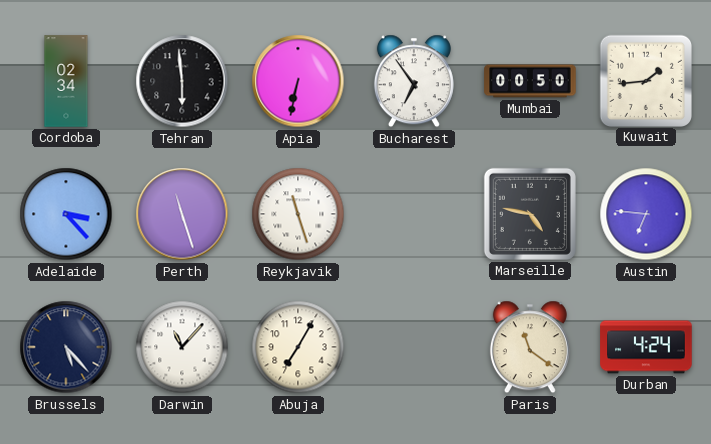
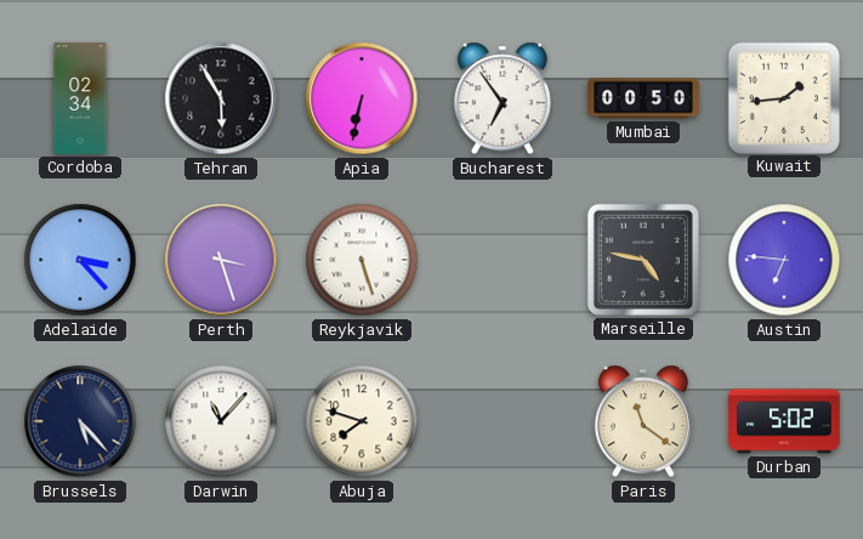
Tehran: 5:59 -> 5:55 (221, 98)
Perth: 11:27 -> 3:27 (221, 260)
Reykjavik: 11:27 -> 5:27 (362, 260)
Abuja: 7:05 -> 7:48 (362, 421)
Durban: 4:24 -> 5:02 (784, 421)
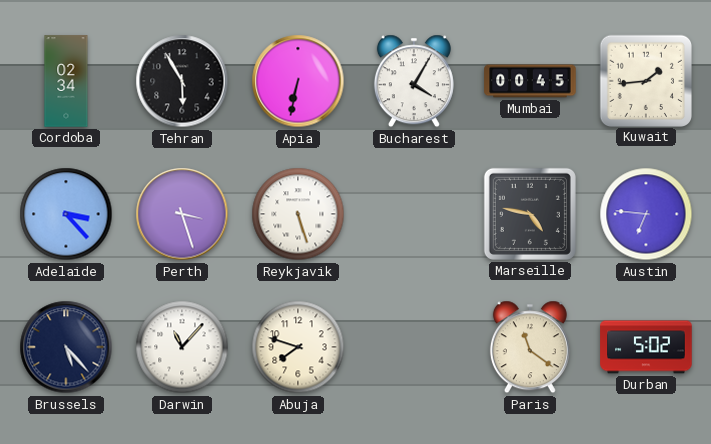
Bucharest: 6:54 -> 4:05 (414, 81)
Mumbai: 00:50 -> 00:45 (530, 81)
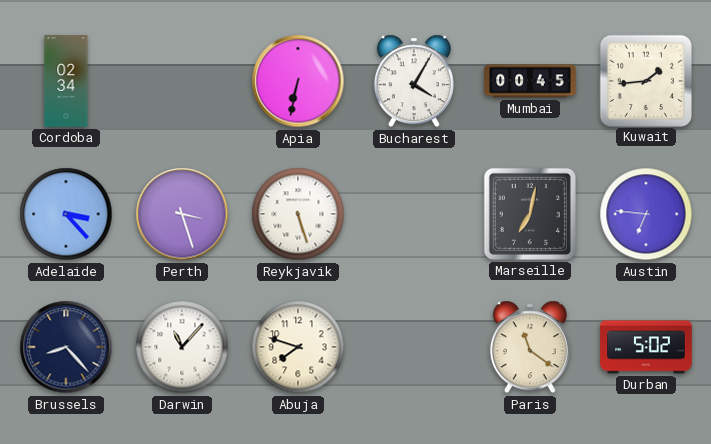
Tehran: 5:55 -> none (182, 81)
Marseille: 4:47 -> 7:02 (530, 214)
Brussels: 5:23 -> 8:23 (66, 347)
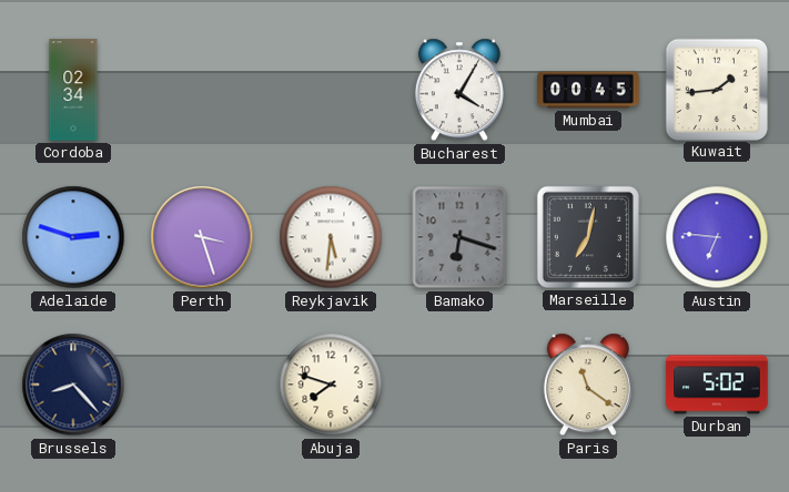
Apia: 6:32 -> none (298, 81)
Adelaide: 3:23 -> 2:48 (73, 237)
Reykjavik: 5:27 -> 5:31 (331, 237)
Bamako: none -> 6:18 (459, 237)
Darwin: 11:07 -> none (182, 347)
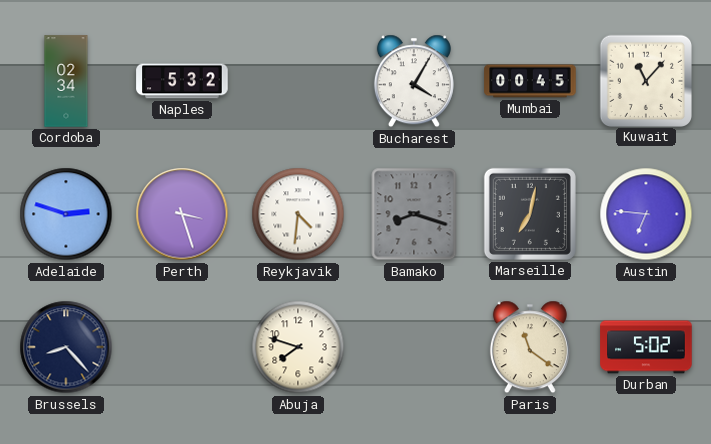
Naples: none -> 5:32 (182, 81)
Kuwait: 1:44 -> 11:07 (645, 80)
Reykjavik: 5:31 -> 4:31 (298, 214)
Bamako: 6:18 -> 8:18 (414, 214)
